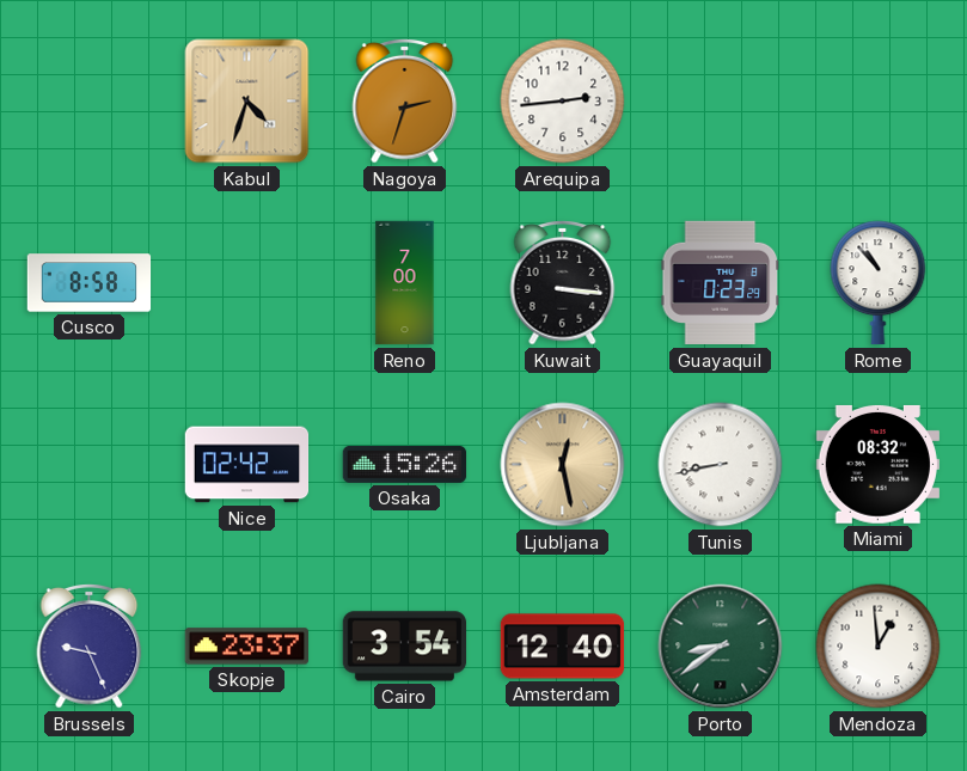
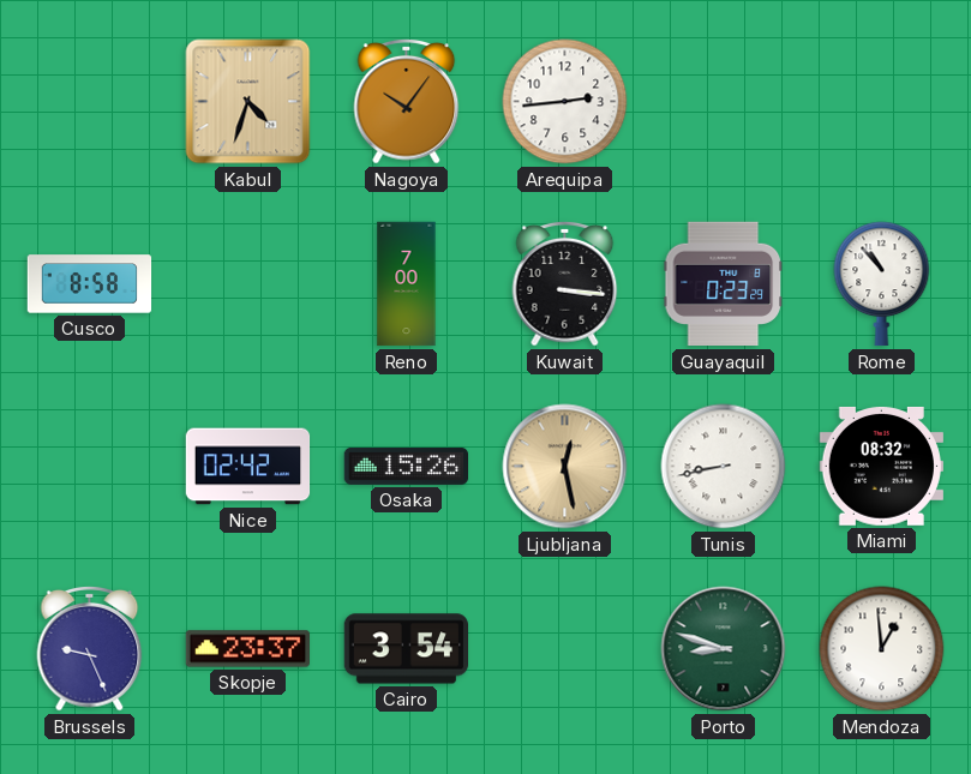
Nagoya: 2:33 -> 10:06 (407, 102)
Amsterdam: 12:40 -> none (563, 647)
Porto: 8:39 -> 8:48 (724, 649)
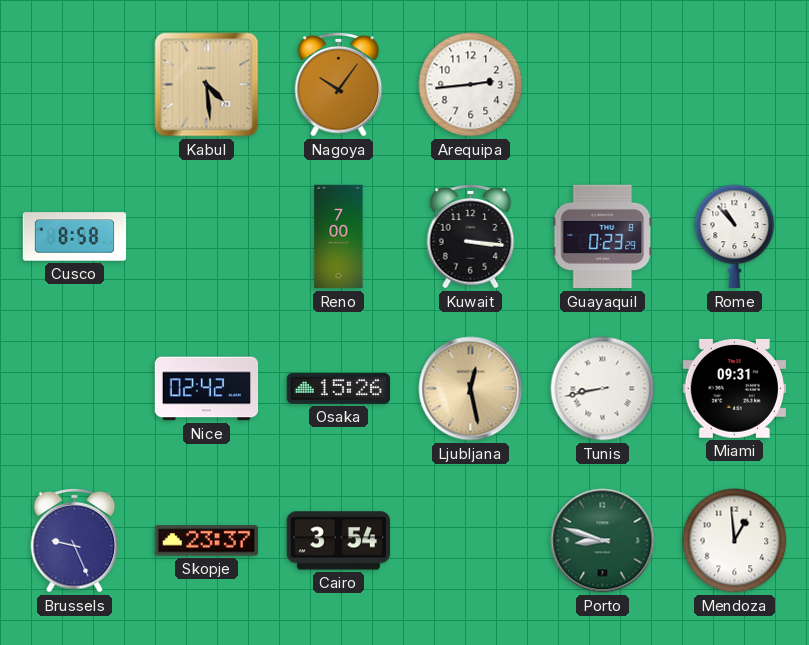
Kabul: 4:33 -> 4:29 (207, 85)
Miami: 08:32 -> 09:31 (734, 388)
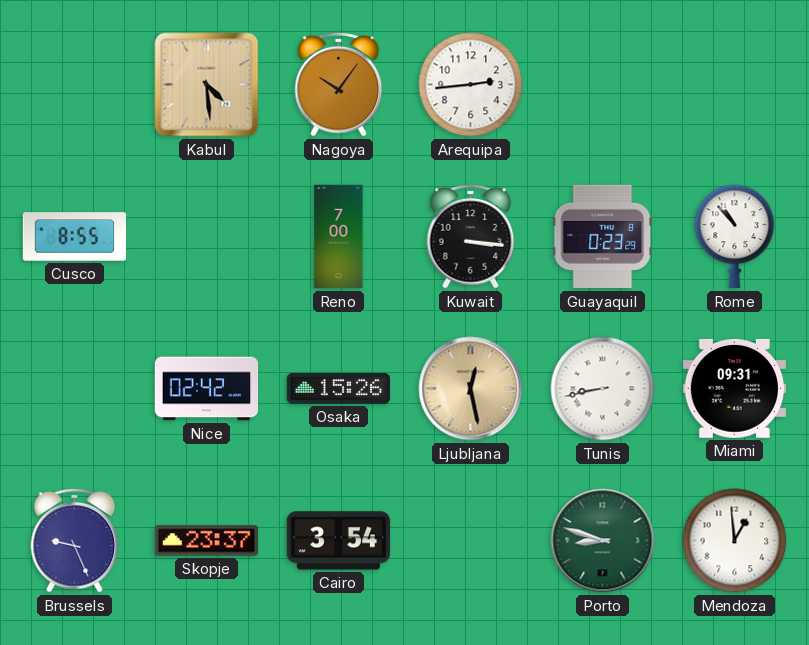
Cusco: 8:58 -> 8:55 (75, 237)
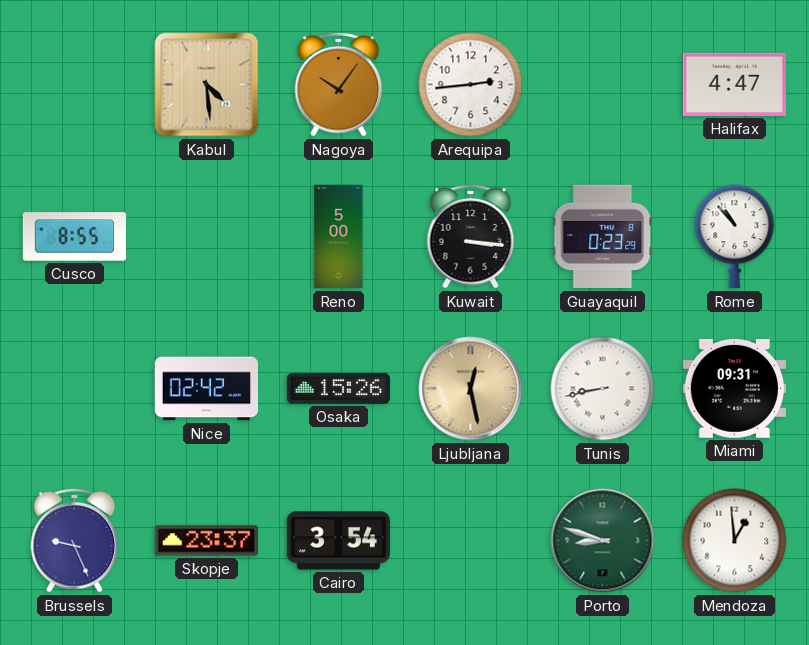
Halifax: none -> 4:47 (734, 84)
Reno: 7:00 -> 5:00 (339, 237)
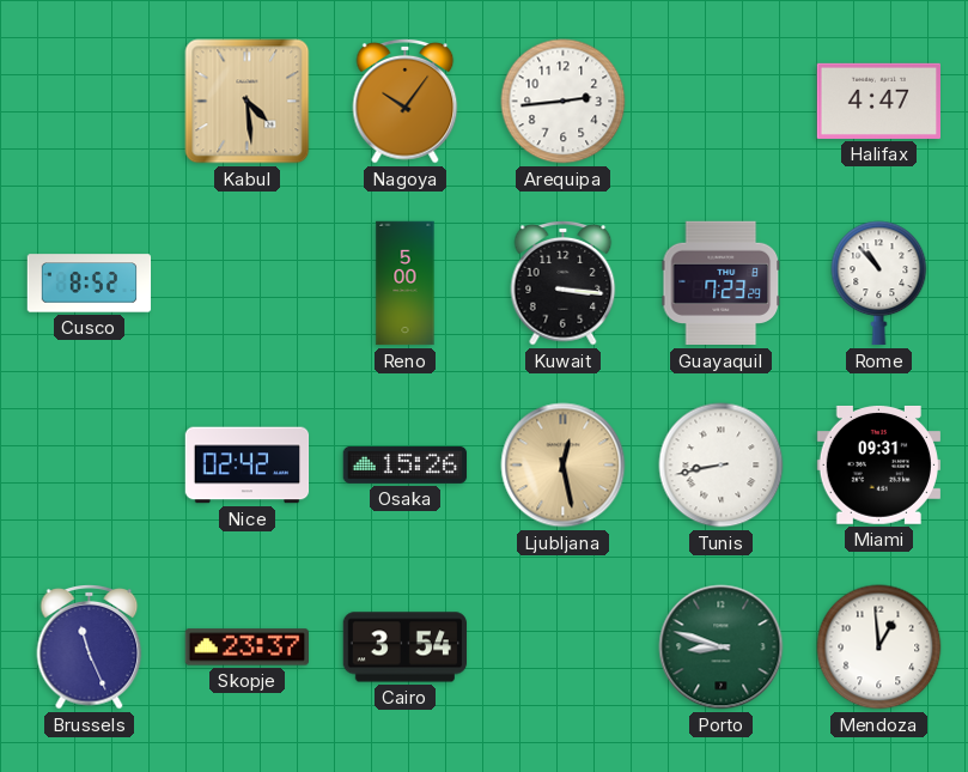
Cusco: 8:55 -> 8:52 (90, 284)
Guayaquil: 0:23 -> 7:23 (722, 284)
Brussels: 9:26 -> 11:26 (90, 648)
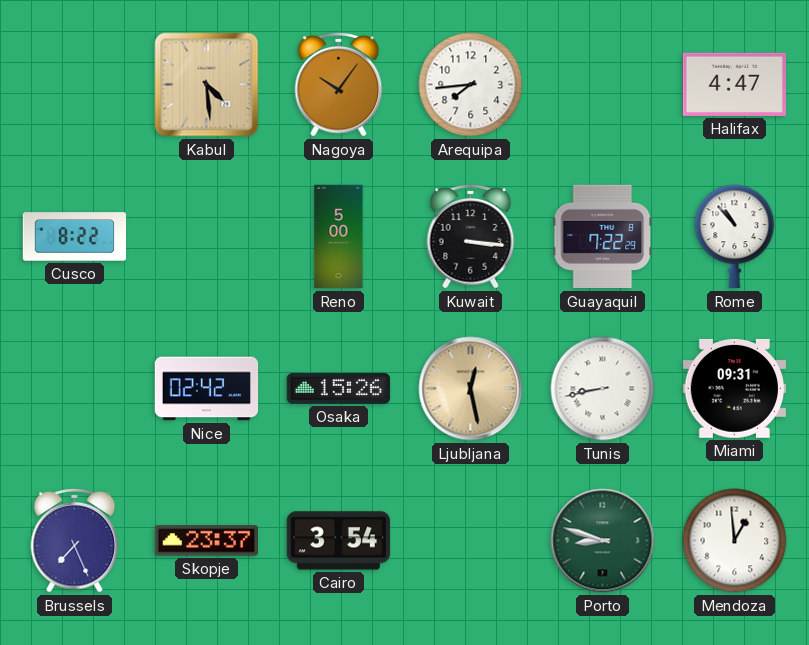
Arequipa: 2:44 -> 7:44 (471, 85)
Cusco: 8:52 -> 8:22 (75, 237)
Guayaquil: 7:23 -> 7:22 (603, 237)
Brussels: 11:26 -> 7:26 (75, 541)
